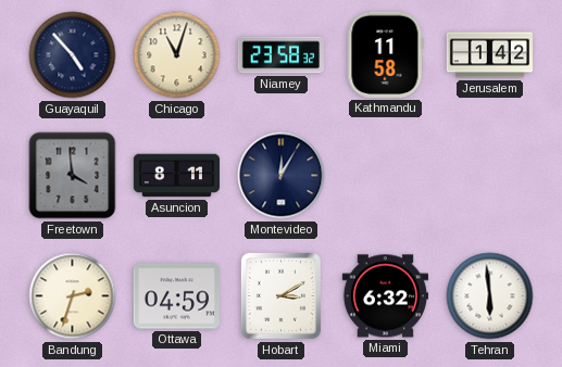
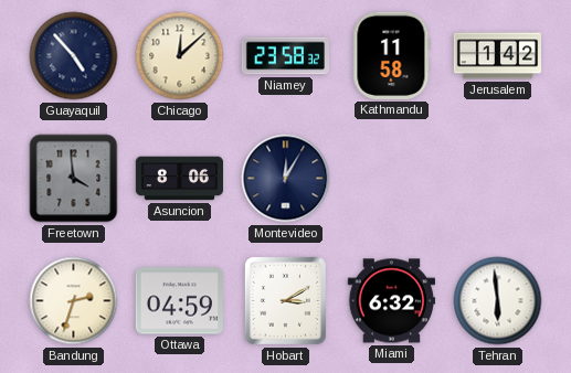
Chicago: 11:03 -> 12:08 (180, 56)
Asuncion: 8:11 -> 8:06 (180, 179)
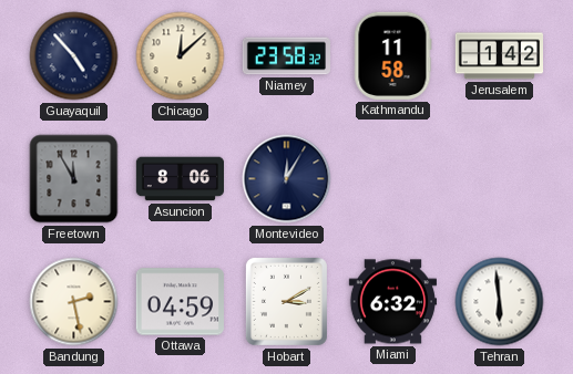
Freetown: 3:59 -> 11:55 (74, 179)
Bandung: 2:33 -> 2:28 (74, 302)
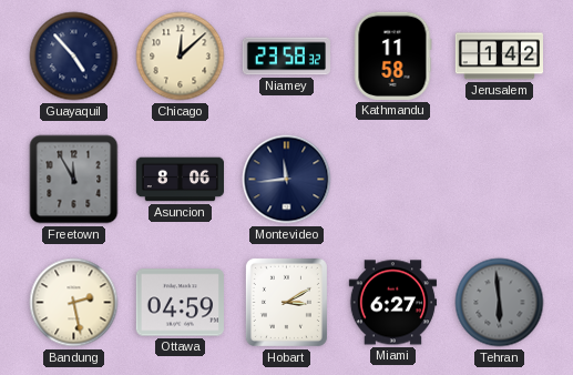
Montevideo: 12:05 -> 11:44 (287, 180)
Miami: 6:32 -> 6:27 (392, 303)
Tehran dial: white -> grey (500, 303)
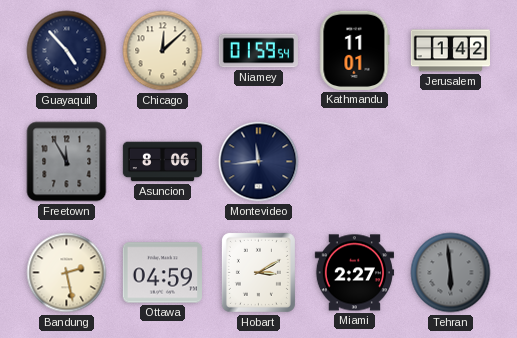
Niamey: 23:58 -> 01:59 (258, 51)
Kathmandu: 11:58 -> 11:01 (355, 50)
Miami: 6:27 -> 2:27 (354, 273)
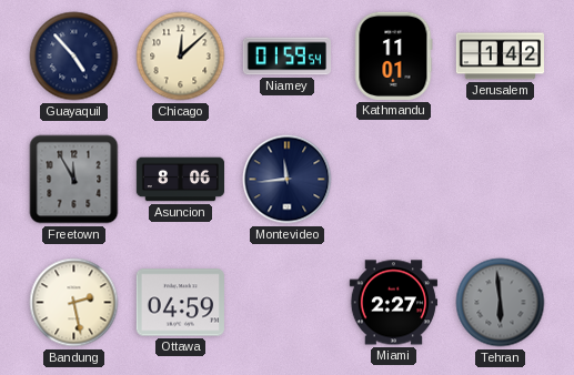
Hobart: 3:10 -> none (258, 272)
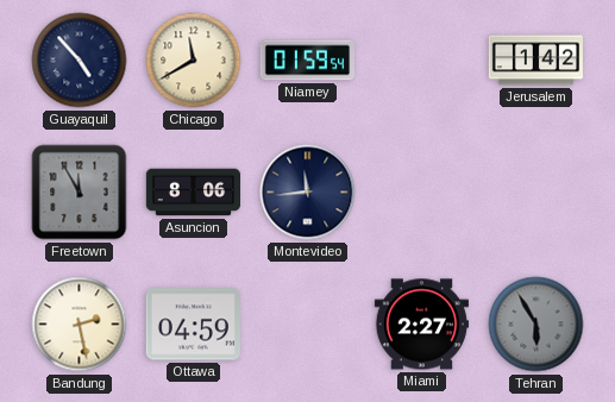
Chicago: 12:08 -> 11:40 (194, 61)
Kathmandu: 11:01 -> none (394, 55)
Tehran: 5:59 -> 5:55 (536, 325)
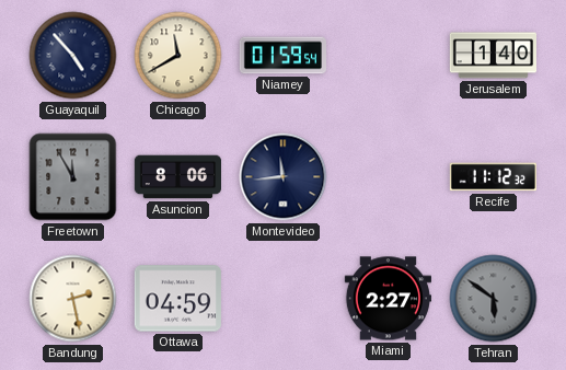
Jerusalem: 1:42 -> 1:40 (493, 56)
Recife: none -> 11:12 (493, 177)
Tehran: 5:55 -> 5:51 (494, 299)
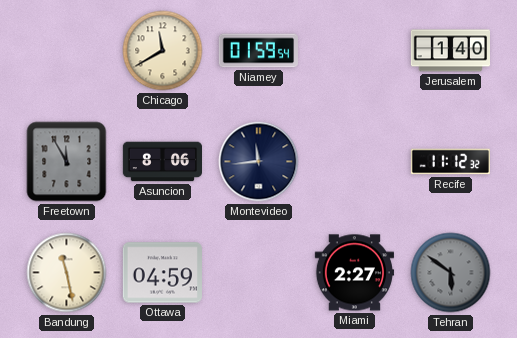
Guayaquil: 4:53 -> none (73, 56)
Bandung: 2:28 -> 11:28 (67, 273)
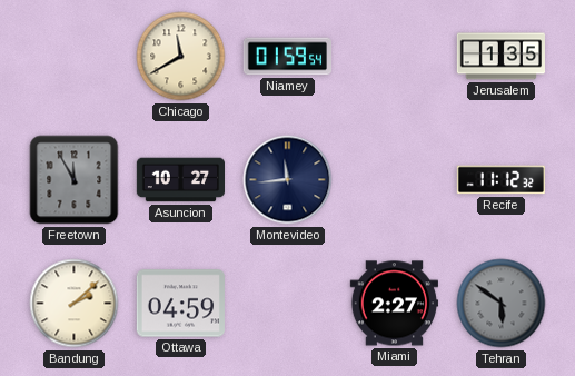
Jerusalem: 1:40 -> 1:35 (500, 57)
Asuncion: 8:06 -> 10:27 (181, 180)
Bandung: 11:28 -> 2:08 (75, 304)
